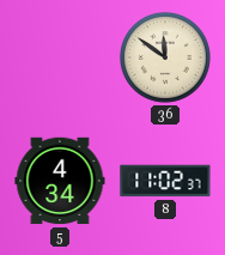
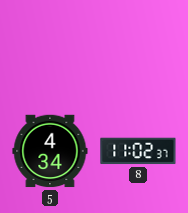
36: 11:51 -> none (165, 57)
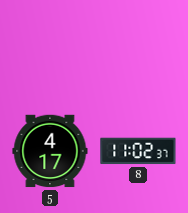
5: 4:34 -> 4:17 (50, 151)
